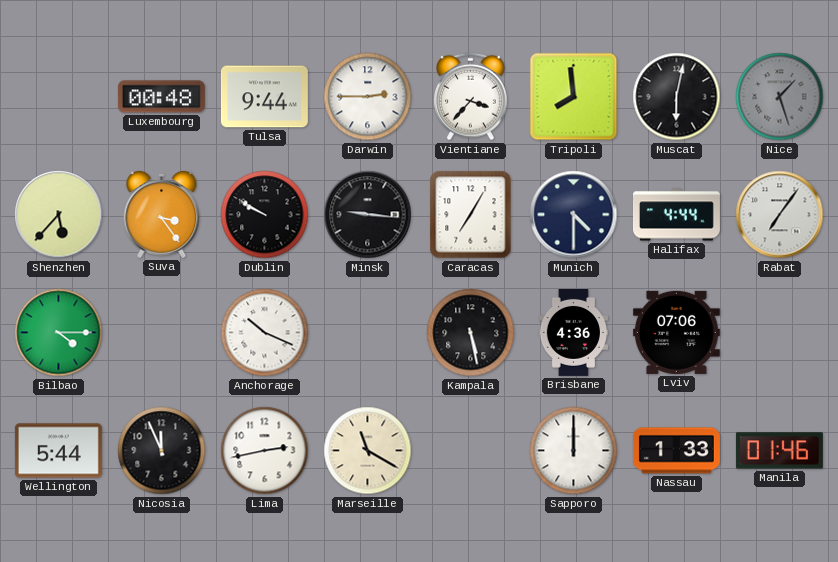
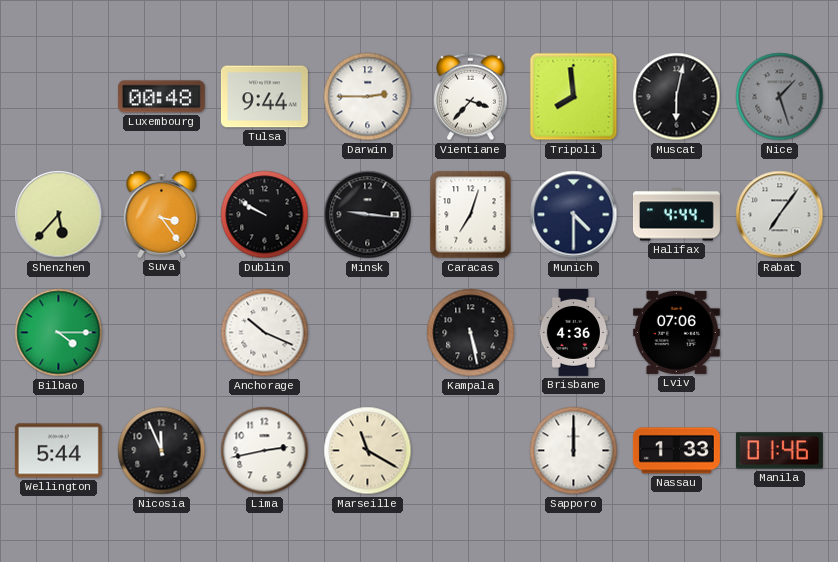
Caracas: 7:05 -> 7:03 (471, 215)
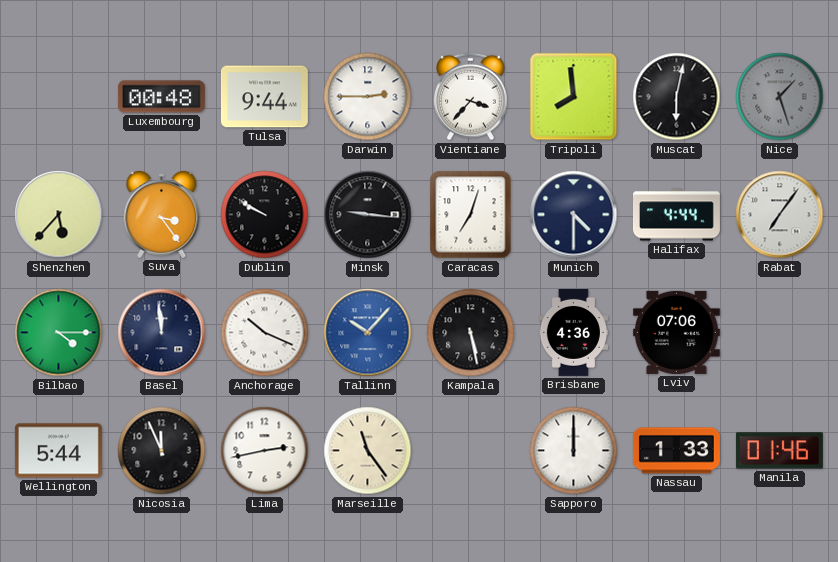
Basel: none -> 11:59 (162, 333)
Tallinn: none -> 10:07 (368, 333)
Marseille: 11:20 -> 11:24 (368, 451)
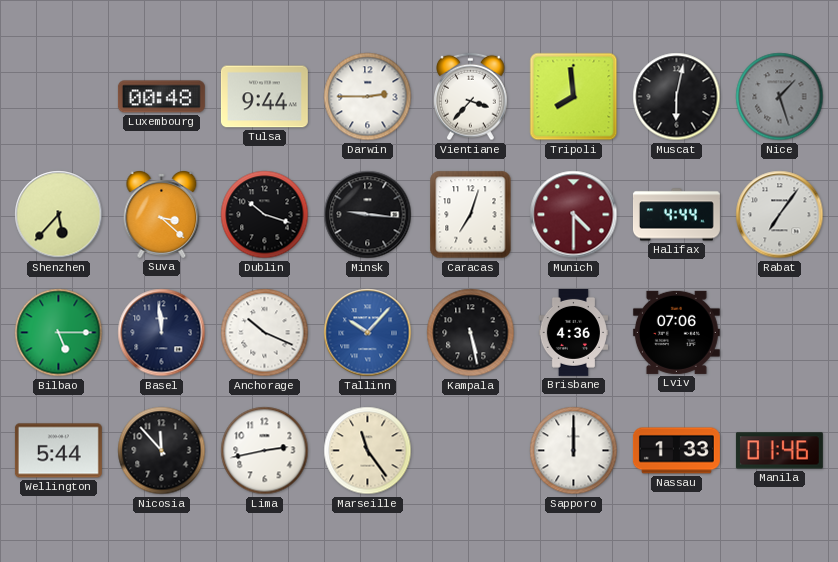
Suva: 3:24 -> 3:22 (162, 215)
Dublin: 9:50 -> 10:18 (265, 215)
Munich dial: navy -> burgundy (574, 215)
Bilbao: 4:15 -> 5:15 (59, 333)
Nicosia: 11:56 -> 11:53 (162, 451)
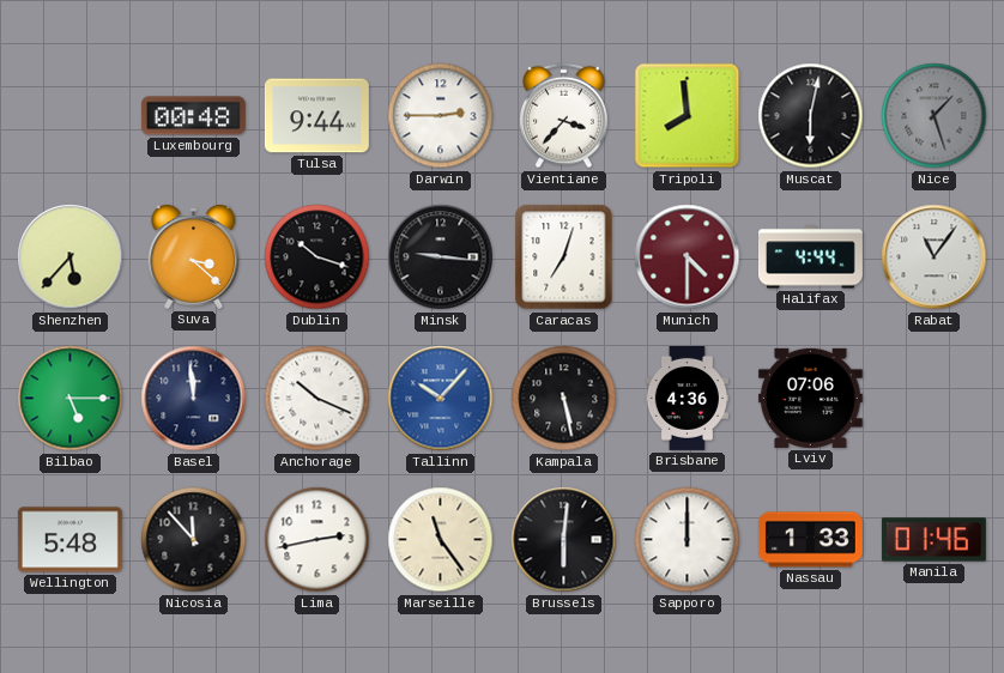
Rabat: 7:06 -> 11:06 (935, 257)
Wellington: 5:44 -> 5:48 (69, 540)
Brussels: none -> 6:01 (564, 540)
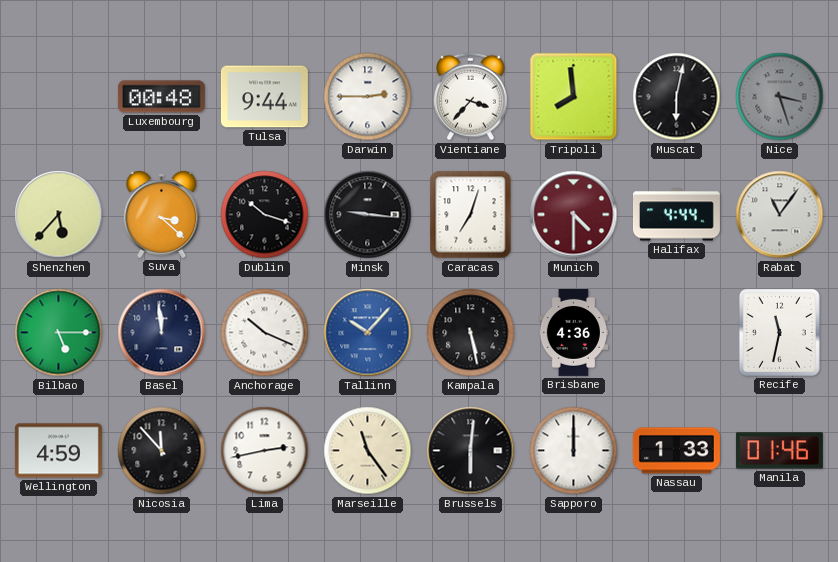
Nice: 1:27 -> 3:27 (780, 97)
Lviv: 07:06 -> none (810, 398)
Recife: none -> 11:32 (779, 332)
Wellington: 5:48 -> 4:59 (58, 451)
